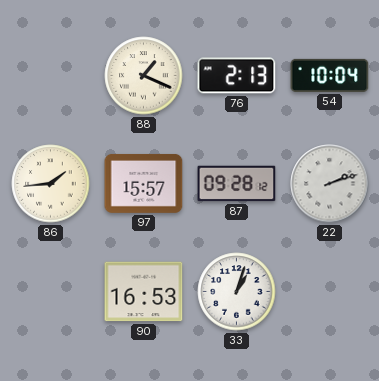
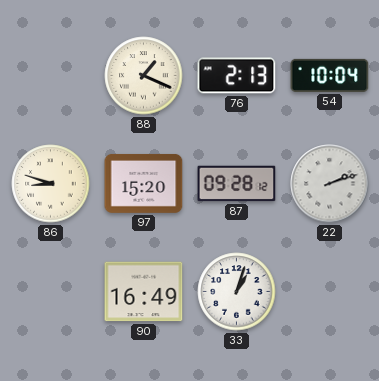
86: 1:44 -> 8:48 (51, 184)
97: 15:57 -> 15:20 (144, 183)
90: 16:53 -> 16:49 (144, 292)
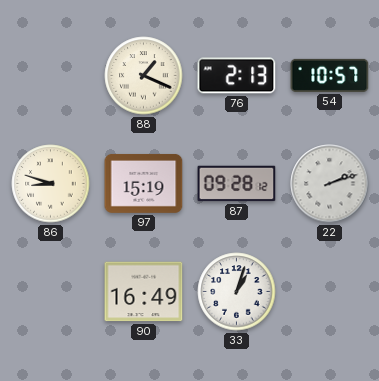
54: 10:04 -> 10:57 (330, 75)
97: 15:20 -> 15:19 (144, 183)
